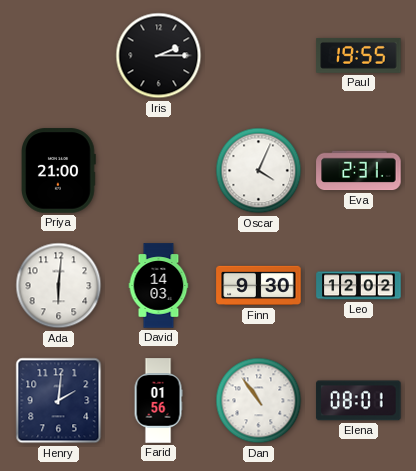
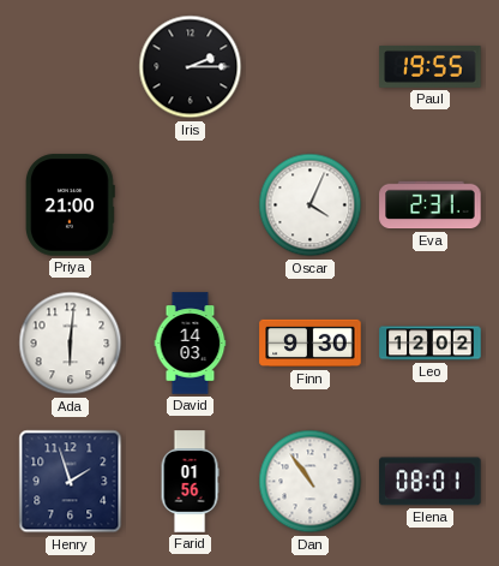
Henry: 2:01 -> 1:57 (71, 482)
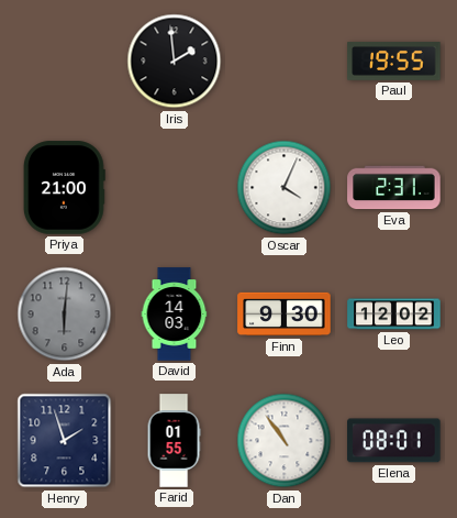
Iris: 2:15 -> 1:59 (175, 62)
Ada dial: white -> grey (65, 315)
Farid: 01:56 -> 01:55 (174, 441)
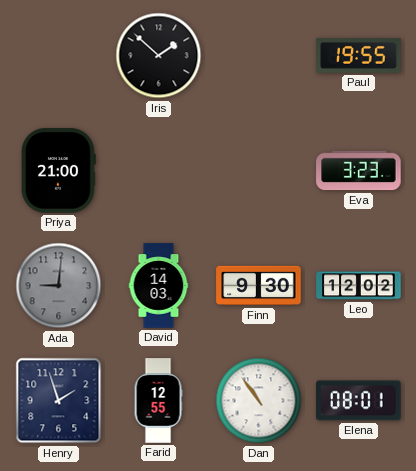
Iris: 1:59 -> 1:52 (159, 56)
Oscar: 4:04 -> none (285, 188)
Eva: 2:31 -> 3:23 (359, 171)
Ada: 6:01 -> 9:01 (59, 286)
Farid: 01:55 -> 12:55 (158, 401)
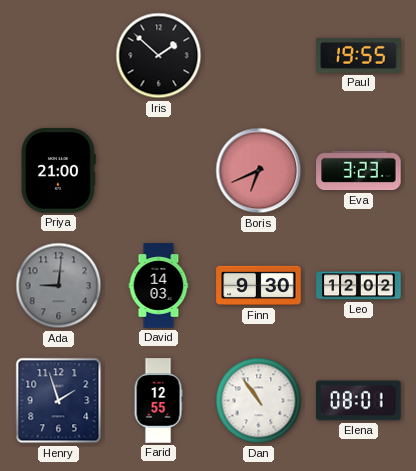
Boris: none -> 6:41 (259, 171)
